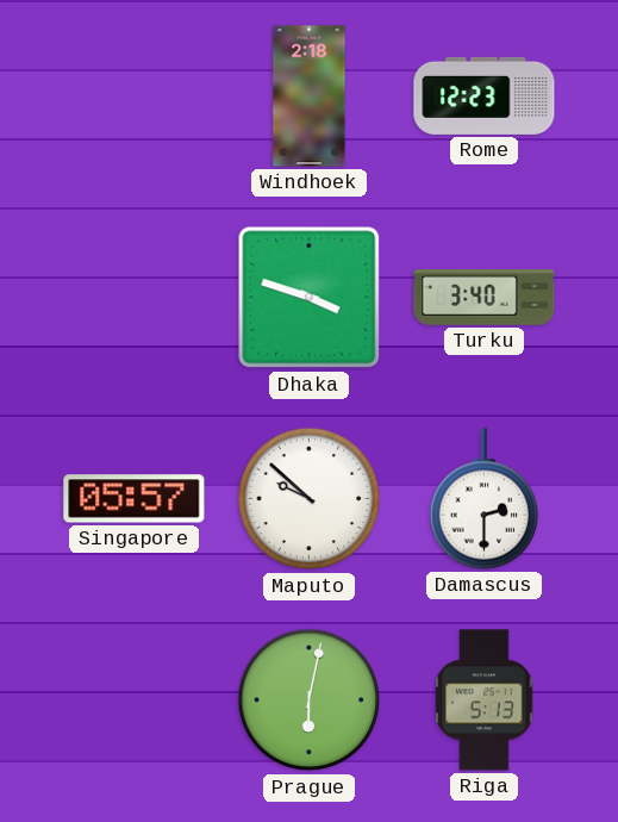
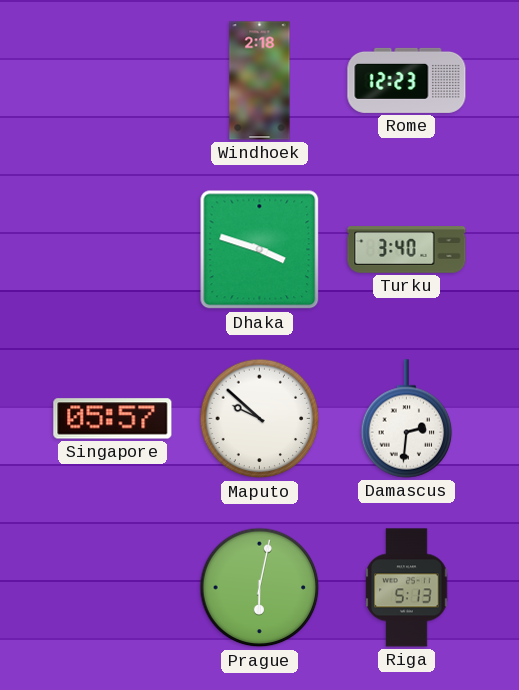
Damascus: 2:30 -> 2:31 (407, 419)
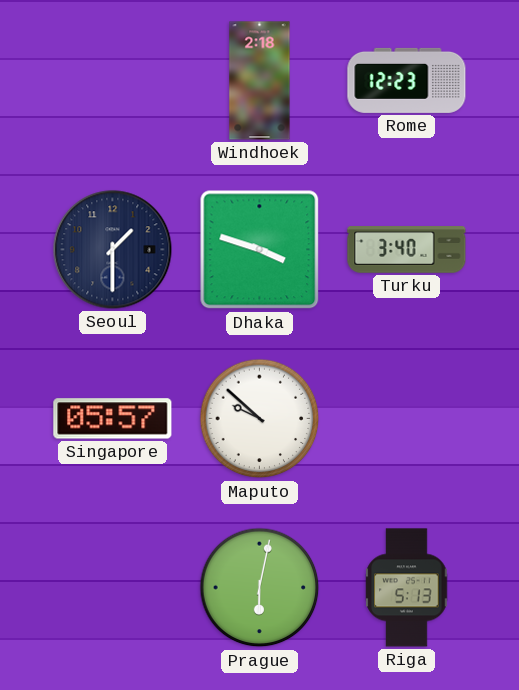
Seoul: none -> 1:30 (113, 250)
Damascus: 2:31 -> none (407, 419)
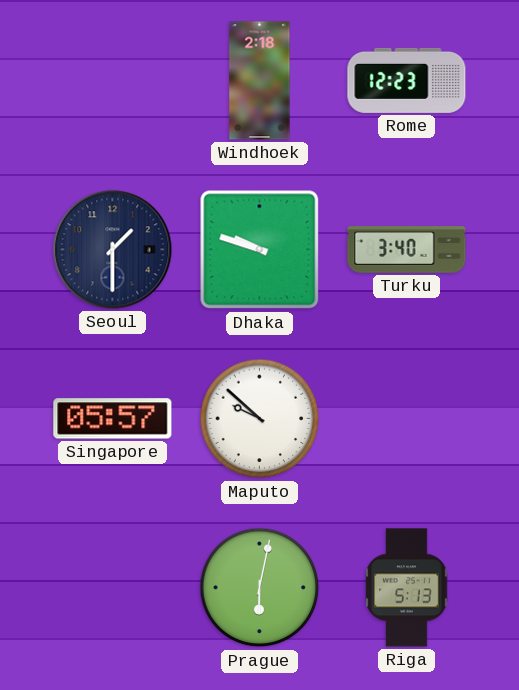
Dhaka: 3:48 -> 9:48 (260, 250)
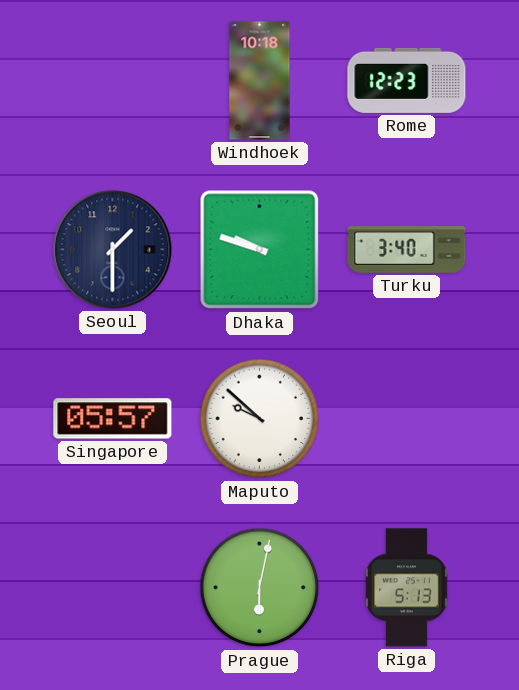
Windhoek: 2:18 -> 10:18 (260, 81)
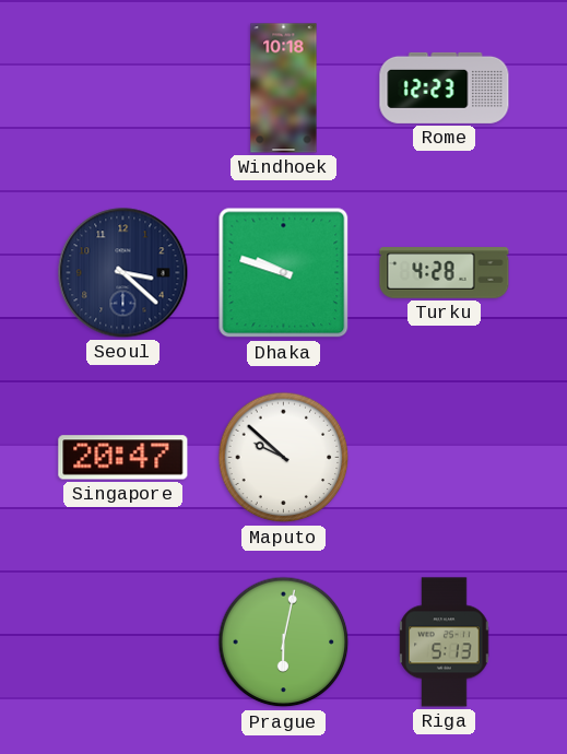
Seoul: 1:30 -> 3:22 (123, 273)
Turku: 3:40 -> 4:28 (445, 273)
Singapore: 05:57 -> 20:47 (123, 458)
